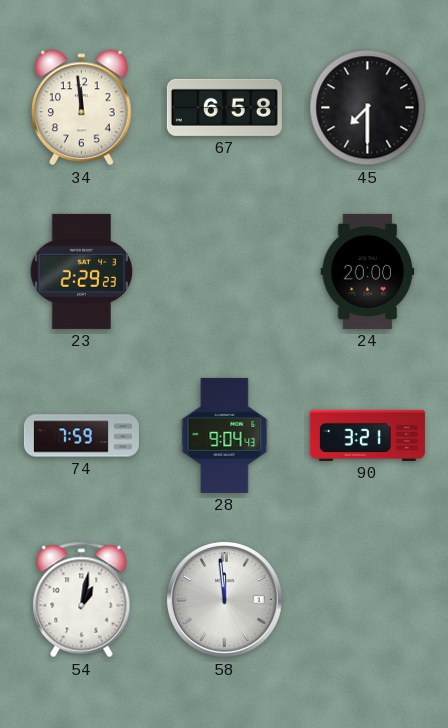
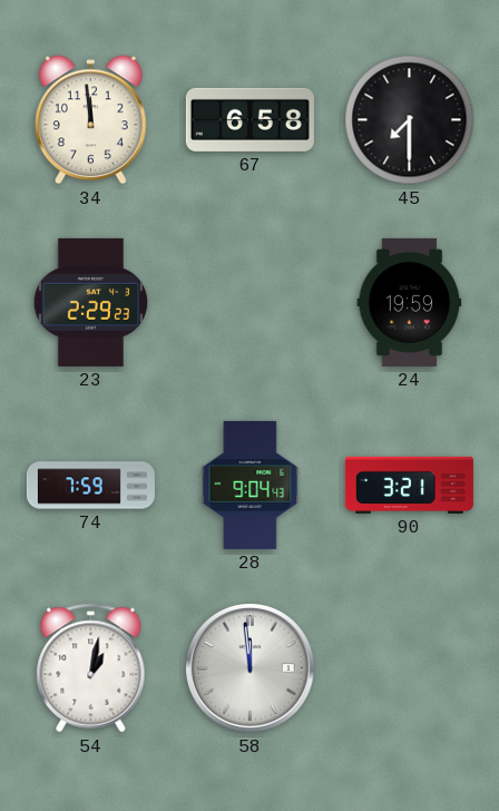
24: 20:00 -> 19:59 (410, 302)
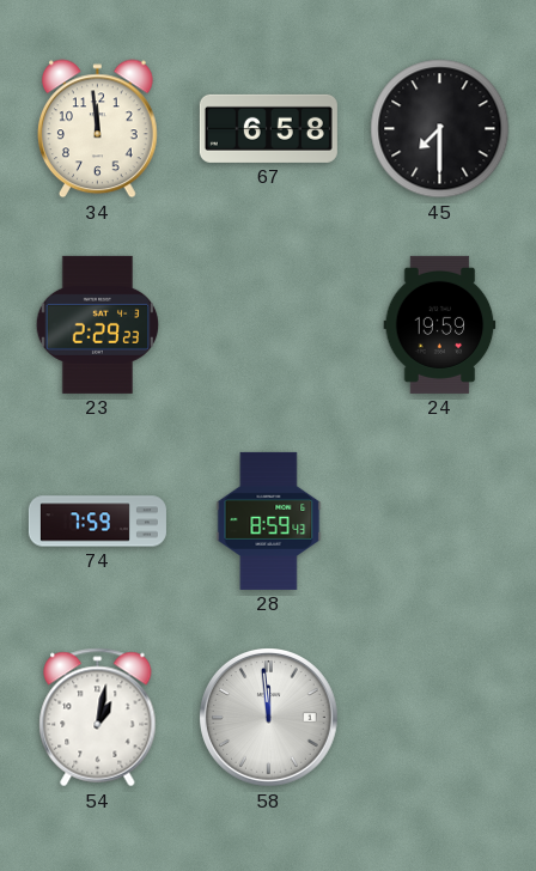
28: 9:04 -> 8:59 (269, 520)
90: 3:21 -> none (409, 485)
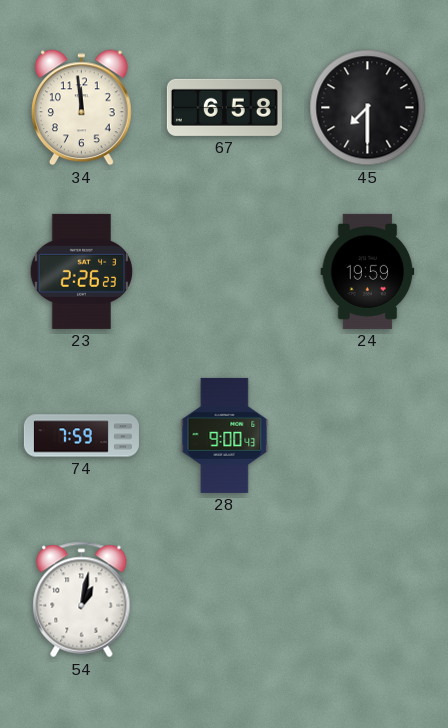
23: 2:29 -> 2:26 (82, 271)
28: 8:59 -> 9:00 (225, 435)
58: 11:59 -> none (269, 718)
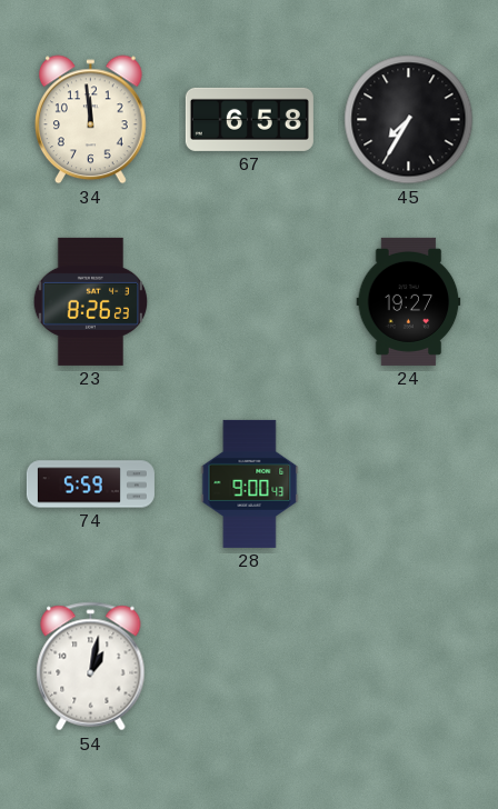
45: 7:30 -> 7:35 (409, 120)
23: 2:26 -> 8:26 (91, 301)
24: 19:59 -> 19:27 (409, 301)
74: 7:59 -> 5:59 (90, 485)
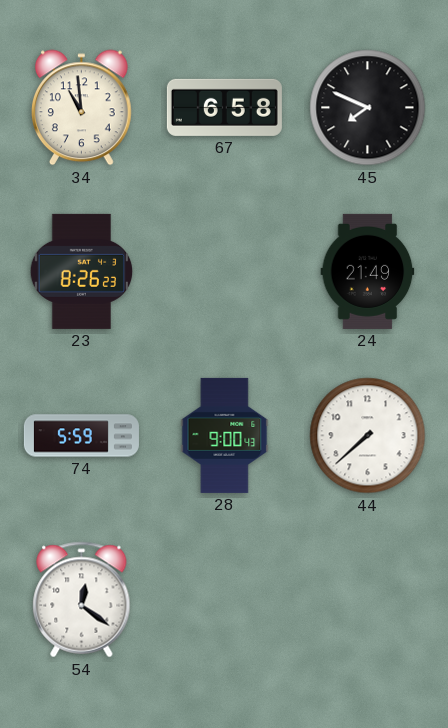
34: 11:59 -> 10:59 (82, 108)
45: 7:35 -> 7:49 (368, 108)
24: 19:27 -> 21:49 (368, 271)
44: none -> 7:38 (368, 436)
54: 1:02 -> 12:21 (82, 600)
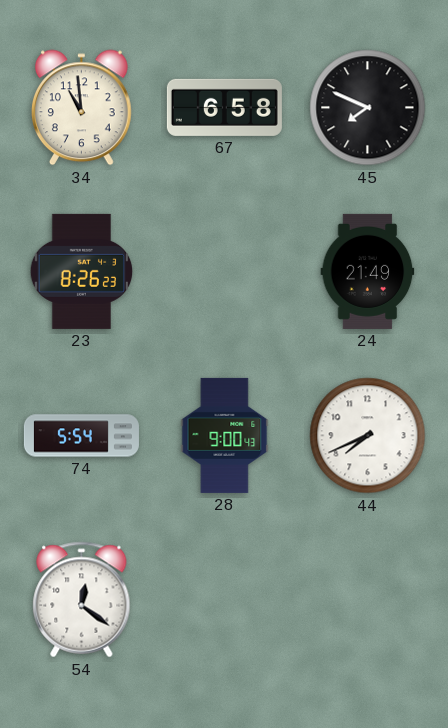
74: 5:59 -> 5:54 (81, 436)
44: 7:38 -> 7:41 (368, 436)
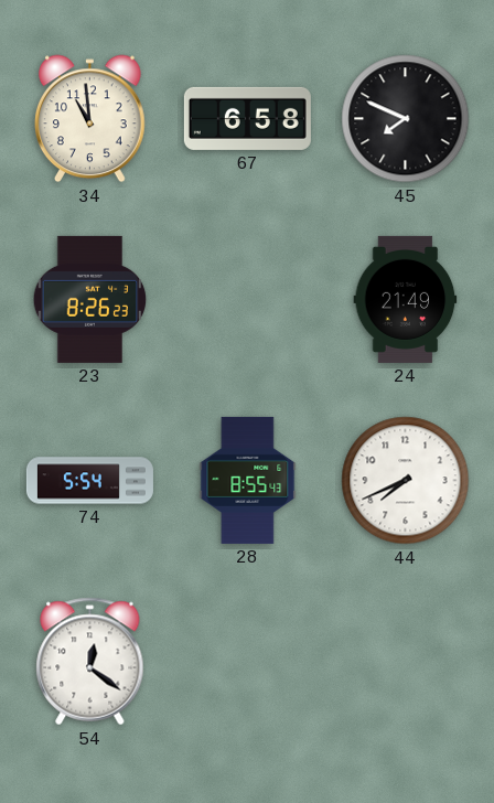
28: 9:00 -> 8:55 (248, 480)
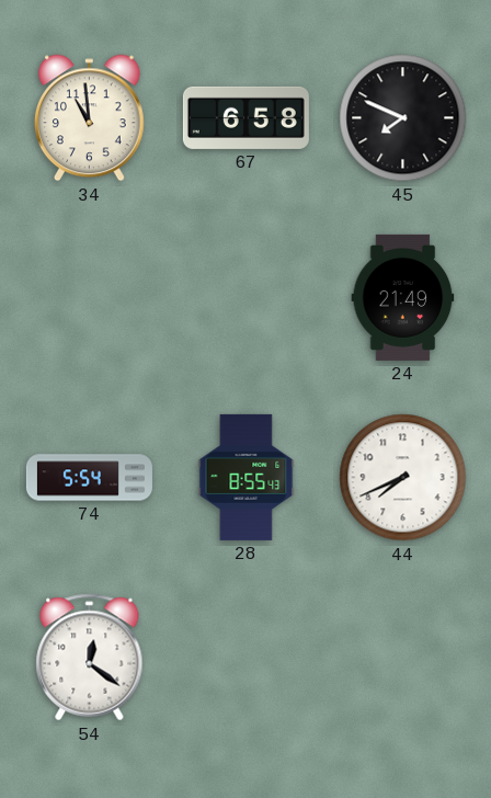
23: 8:26 -> none (90, 299)
